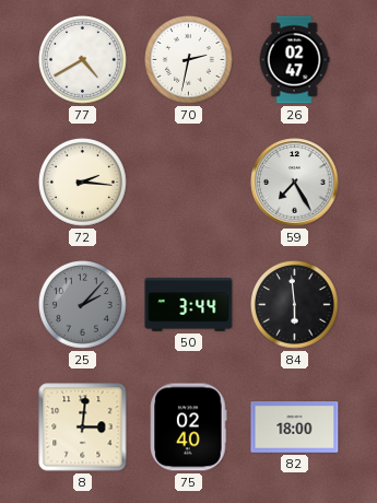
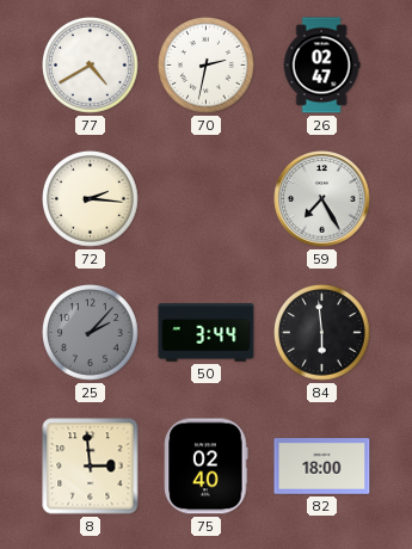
8: 3:01 -> 2:59 (91, 467)
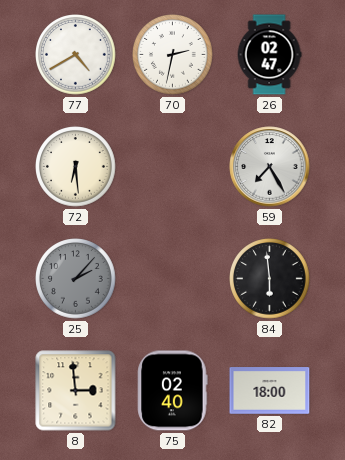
72: 2:16 -> 6:29 (76, 167)
50: 3:44 -> none (207, 333)
